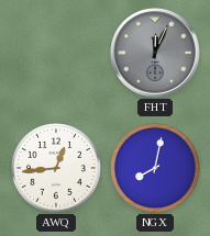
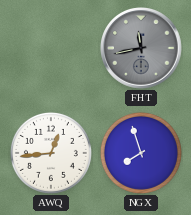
FHT: 12:04 -> 11:43 (142, 49)
NGX: 8:02 -> 7:57 (141, 153)
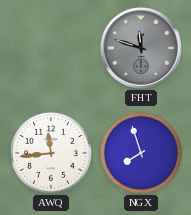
FHT: 11:43 -> 11:48 (142, 49)
AWQ: 12:44 -> 11:44 (51, 153)
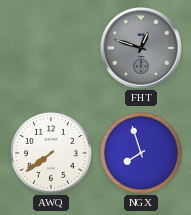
FHT: 11:48 -> 12:48 (142, 49)
AWQ: 11:44 -> 7:39 (51, 153)
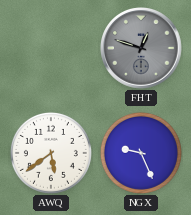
AWQ: 7:39 -> 5:39 (51, 153)
NGX: 7:57 -> 9:26 (141, 153)
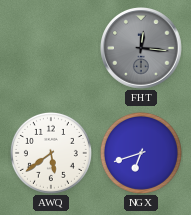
FHT: 12:48 -> 12:16 (142, 49)
NGX: 9:26 -> 6:42 (141, 153)
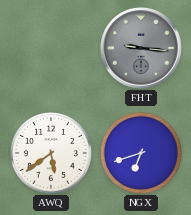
FHT: 12:16 -> 9:16 (142, 49)
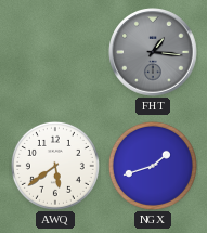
FHT: 9:16 -> 1:16 (154, 53)
NGX: 6:42 -> 1:42 (153, 166)
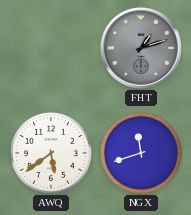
FHT: 1:16 -> 1:12 (142, 49)
NGX: 1:42 -> 11:42 (141, 153)
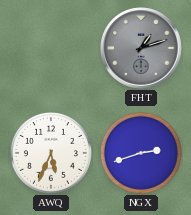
AWQ: 5:39 -> 5:34 (51, 153)
NGX: 11:42 -> 2:42 (141, 153)
